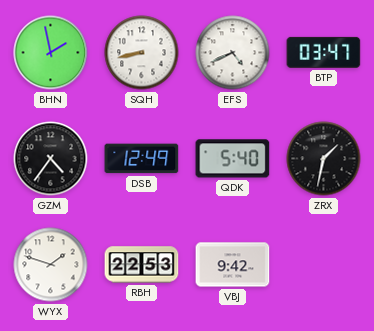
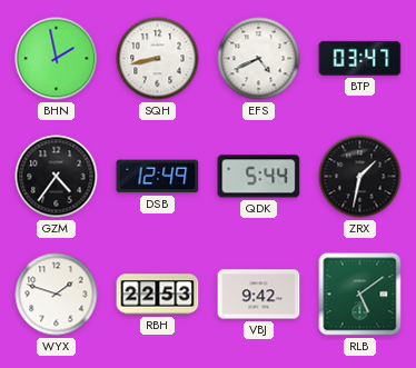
QDK: 5:40 -> 5:44 (259, 177)
RLB: none -> 5:09 (360, 295)
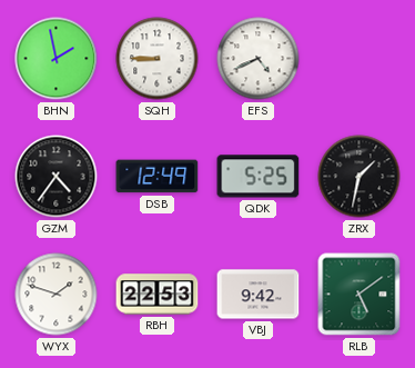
SQH: 8:43 -> 8:45 (158, 59)
BTP: 03:47 -> none (360, 58)
QDK: 5:44 -> 5:25 (259, 177)
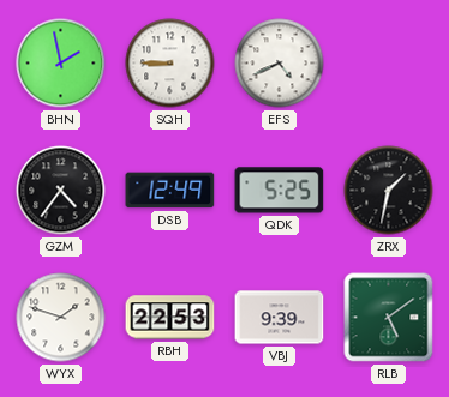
VBJ: 9:42 -> 9:39 (280, 318)
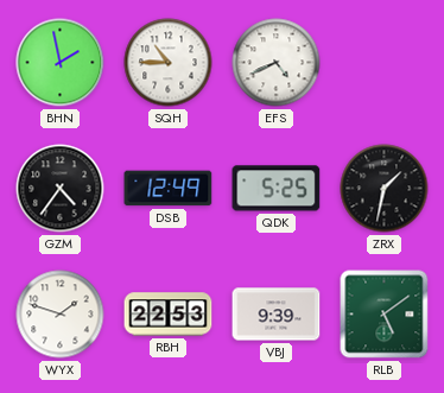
SQH: 8:45 -> 10:45 (169, 63)
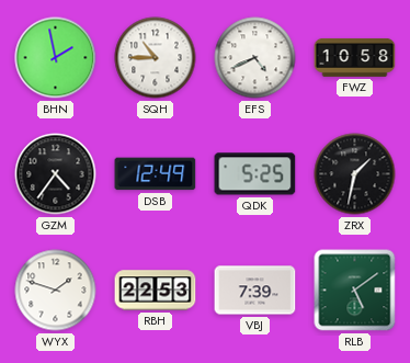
FWZ: none -> 10:58 (355, 58)
VBJ: 9:39 -> 7:39 (255, 291)
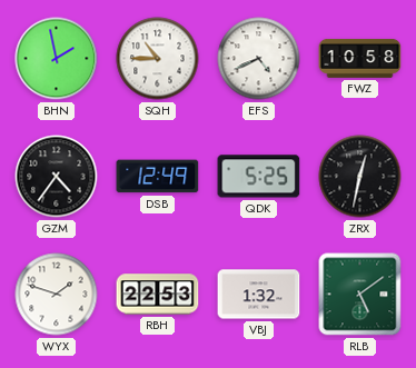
ZRX: 1:32 -> 12:32 (360, 177)
VBJ: 7:39 -> 1:32 (259, 295)
